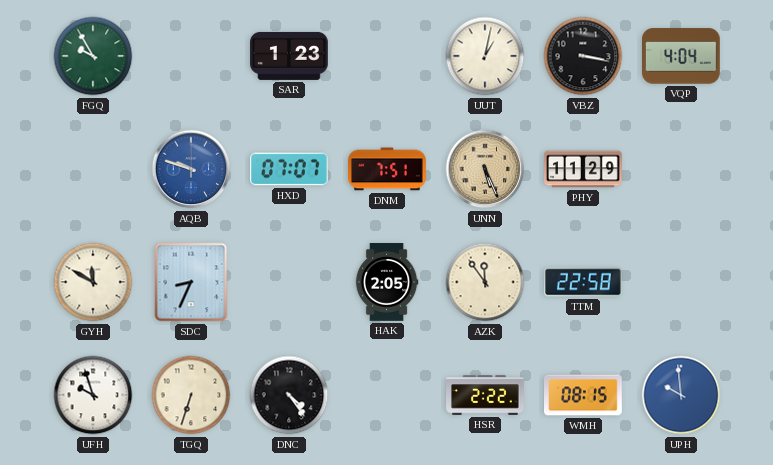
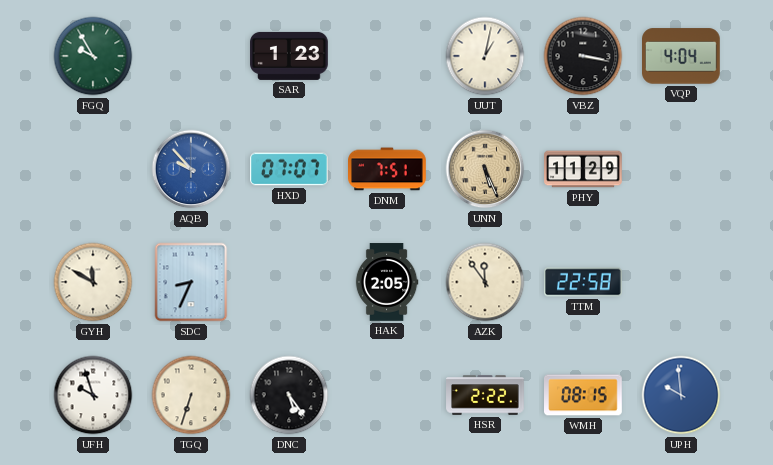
AQB: 9:48 -> 9:53 (191, 169)
DNC: 4:24 -> 5:24 (289, 395)
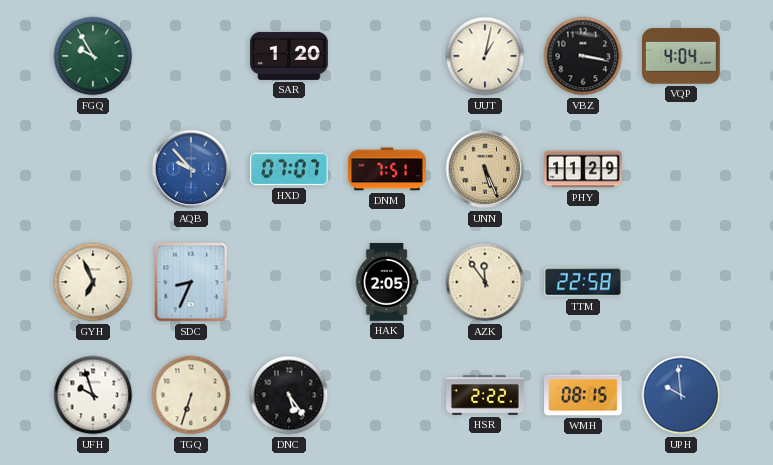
SAR: 1:23 -> 1:20 (289, 56)
GYH: 11:50 -> 6:56 (93, 282)
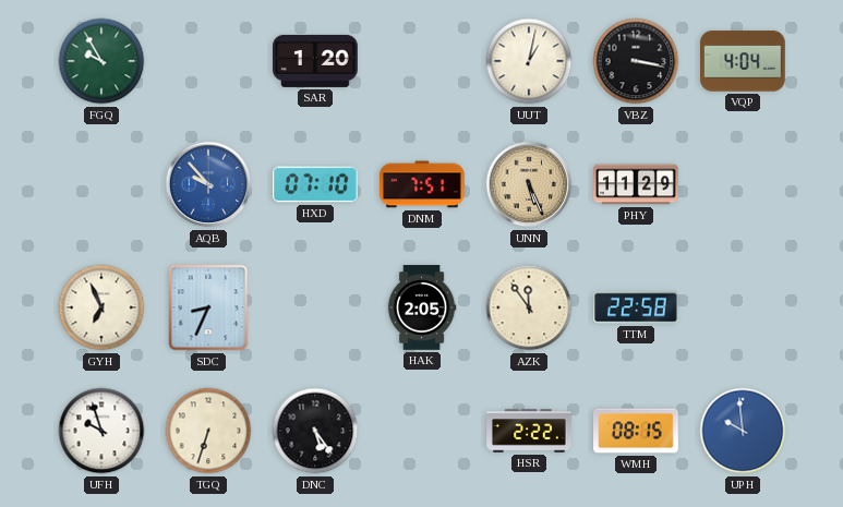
HXD: 07:07 -> 07:10 (316, 184)
